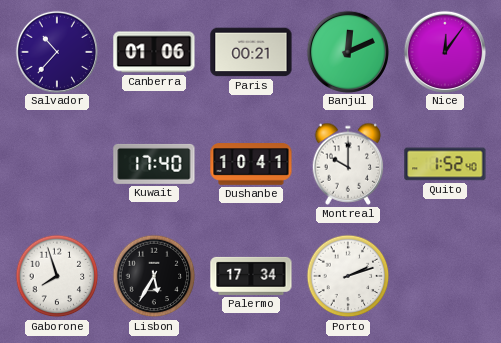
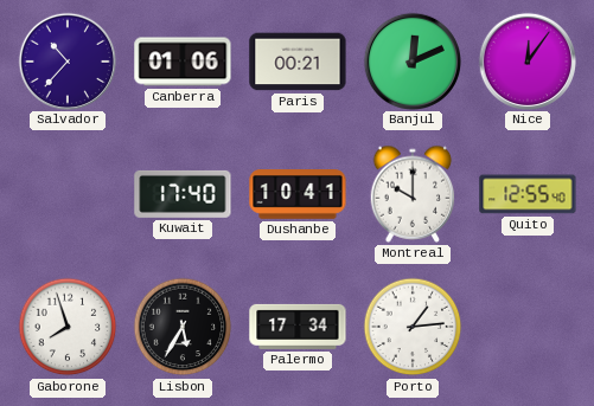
Quito: 1:52 -> 12:55 (528, 194)
Porto: 2:12 -> 1:14 (413, 327)
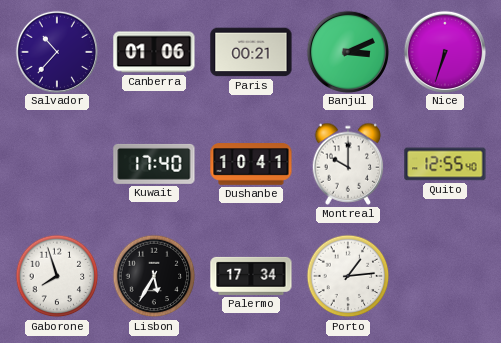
Banjul: 12:11 -> 3:11 (347, 51)
Nice: 12:06 -> 6:33 (444, 51)
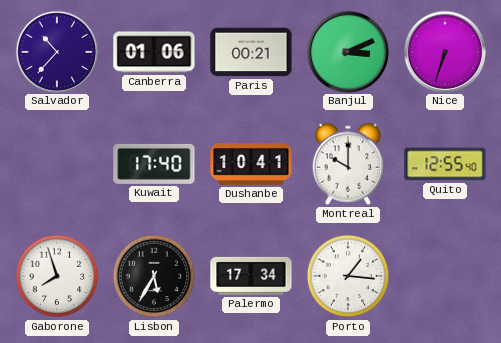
Porto: 1:14 -> 1:16 (348, 276)
